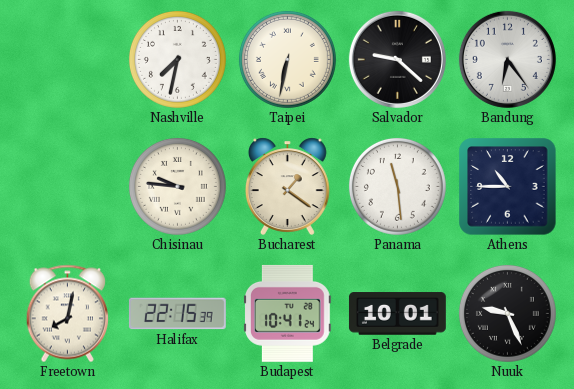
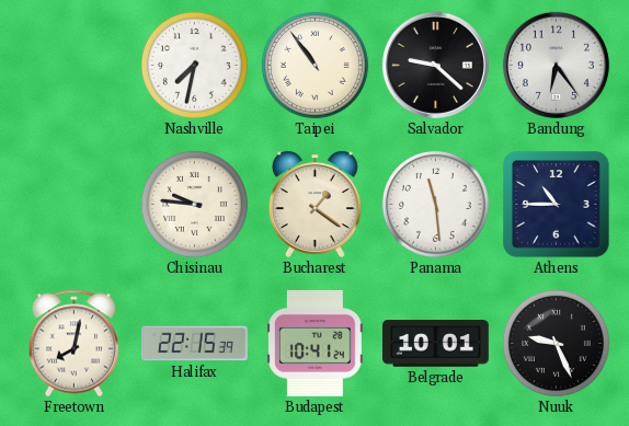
Taipei: 6:32 -> 10:54 (314, 65)
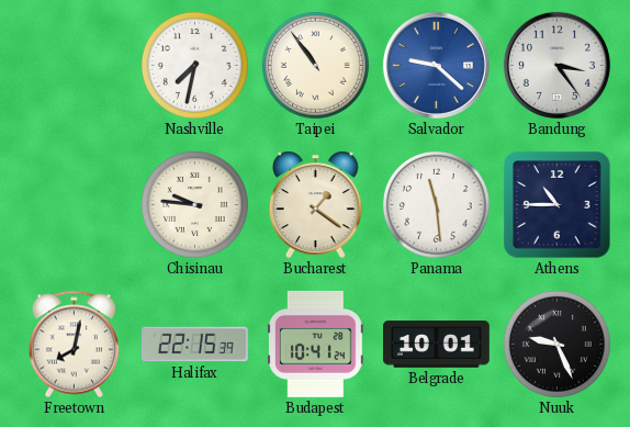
Salvador dial: black -> blue (436, 65)
Bandung: 6:24 -> 3:24 (556, 65)
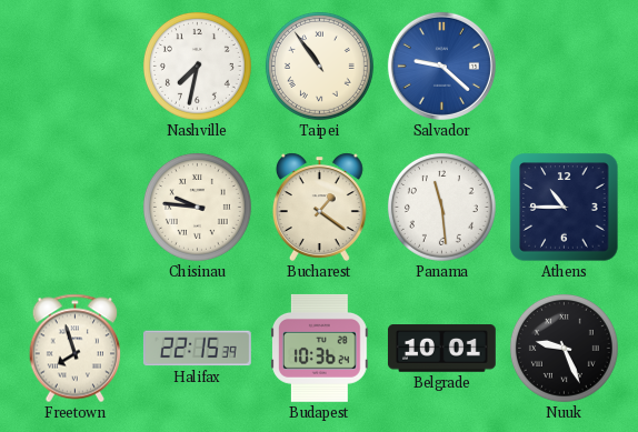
Bandung: 3:24 -> none (556, 65)
Freetown: 8:02 -> 7:57 (74, 349)
Budapest: 10:41 -> 10:36 (320, 348)
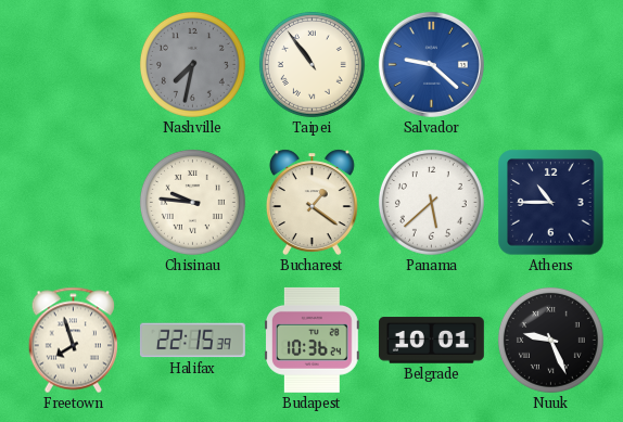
Nashville dial: white -> grey (192, 64)
Panama: 11:29 -> 5:38 (431, 202)
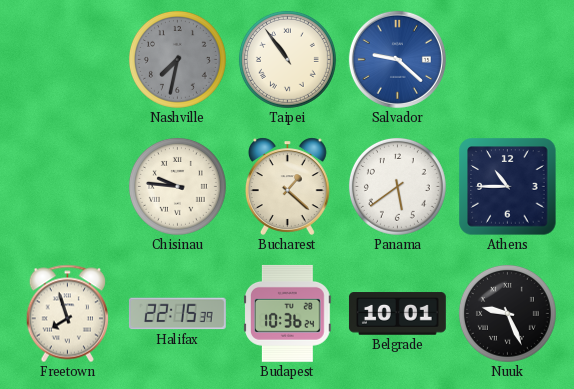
Bucharest: 1:21 -> 1:22 (287, 186)
Panama: 5:38 -> 5:39 (397, 186)
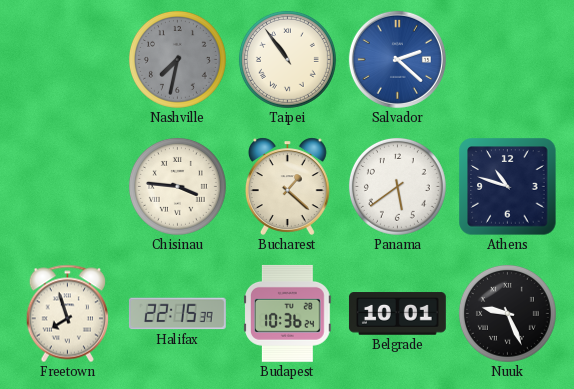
Salvador: 9:22 -> 2:22 (397, 59)
Chisinau: 9:46 -> 3:46 (177, 186)
Athens: 10:45 -> 10:48 (508, 187)
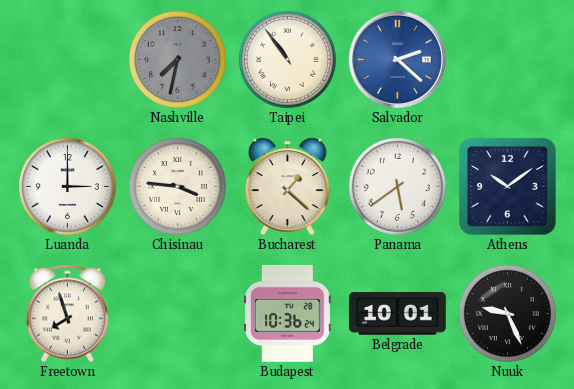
Luanda: none -> 3:00 (67, 186)
Athens: 10:48 -> 10:09 (508, 187)
Halifax: 22:15 -> none (177, 314)
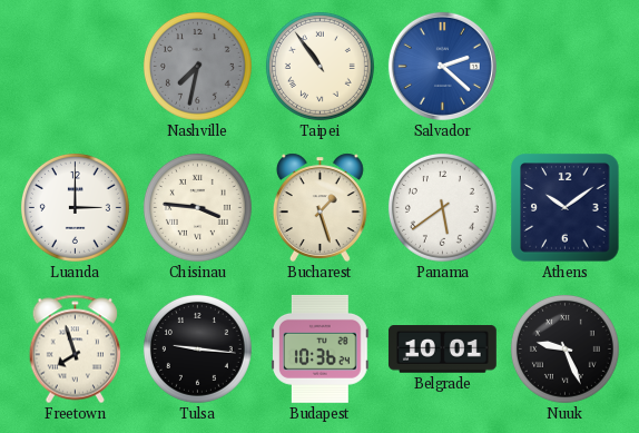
Bucharest: 1:22 -> 1:27 (319, 207)
Tulsa: none -> 9:16 (197, 348)
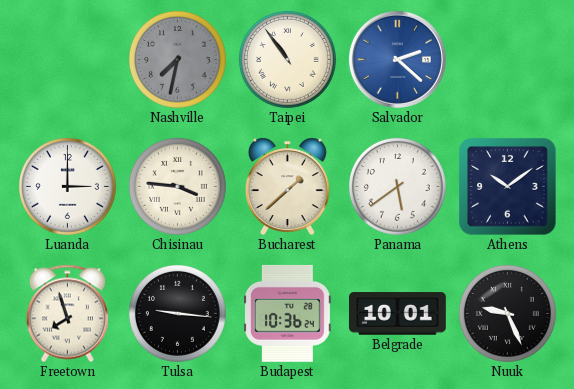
Bucharest: 1:27 -> 1:38 (287, 186)
